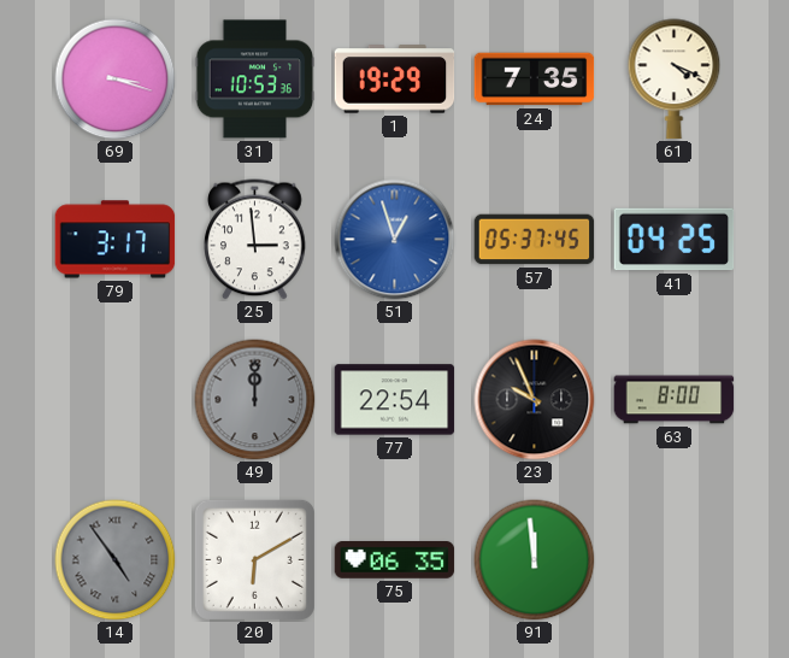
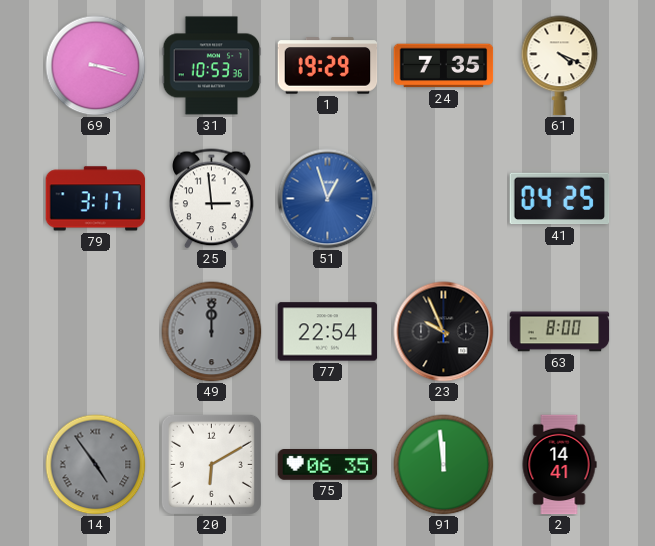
57: 05:37 -> none (535, 240)
2: none -> 14:41 (559, 465)
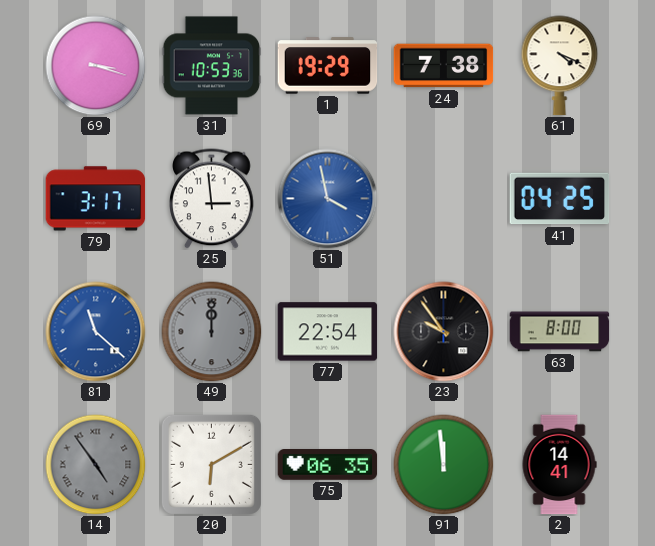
24: 7:35 -> 7:38 (444, 66)
51: 12:57 -> 3:58 (328, 199)
81: none -> 11:22 (96, 332)
23: 9:56 -> 9:54 (444, 332)
